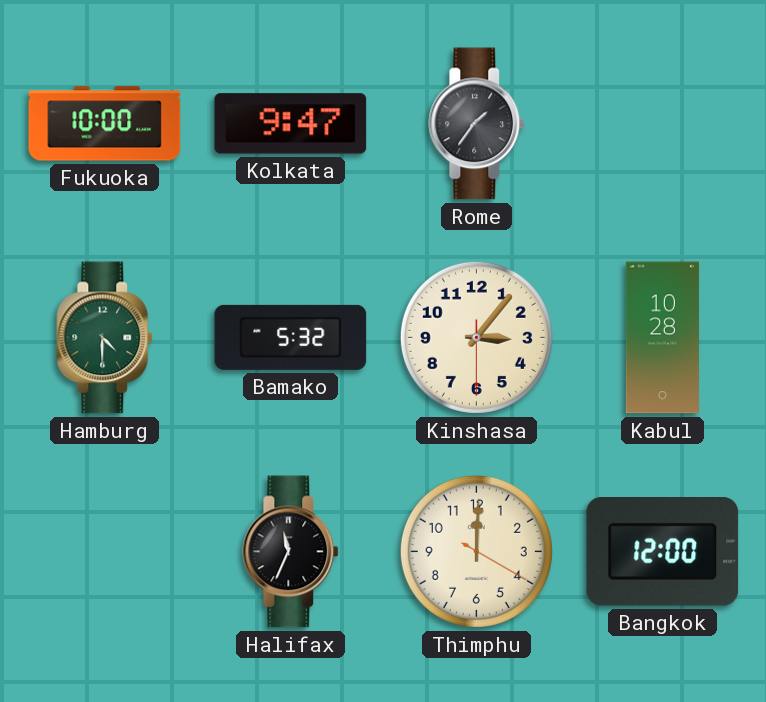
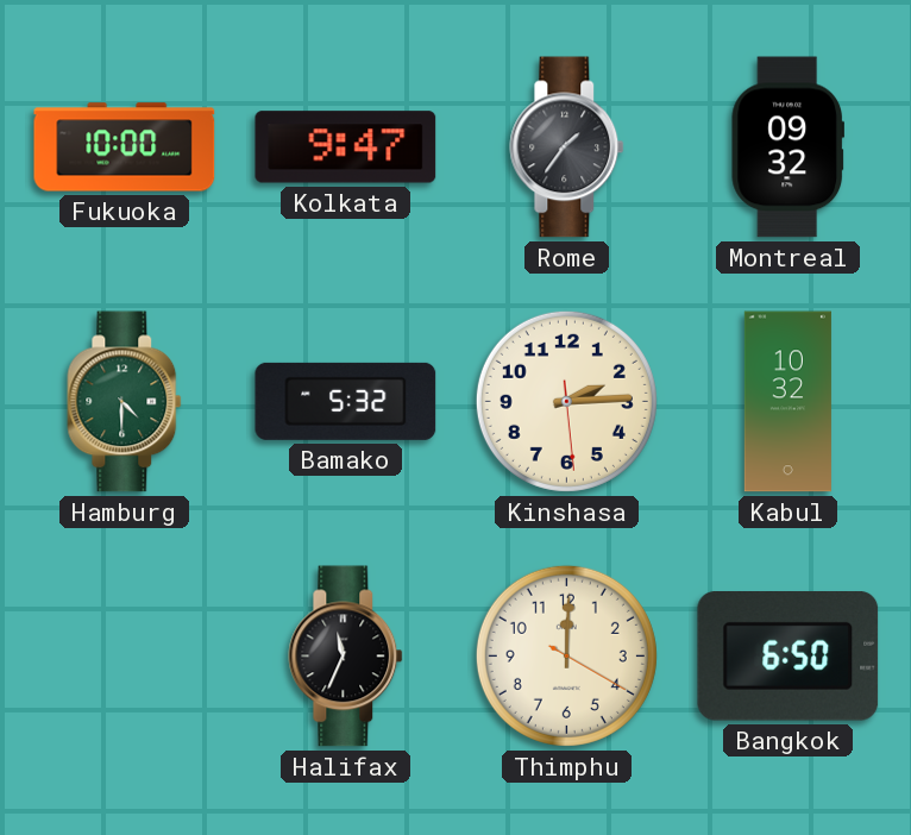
Montreal: none -> 09:32 (787, 147)
Kinshasa: 3:06 -> 2:14 (566, 401)
Kabul: 10:28 -> 10:32 (787, 402)
Bangkok: 12:00 -> 6:50 (789, 657)
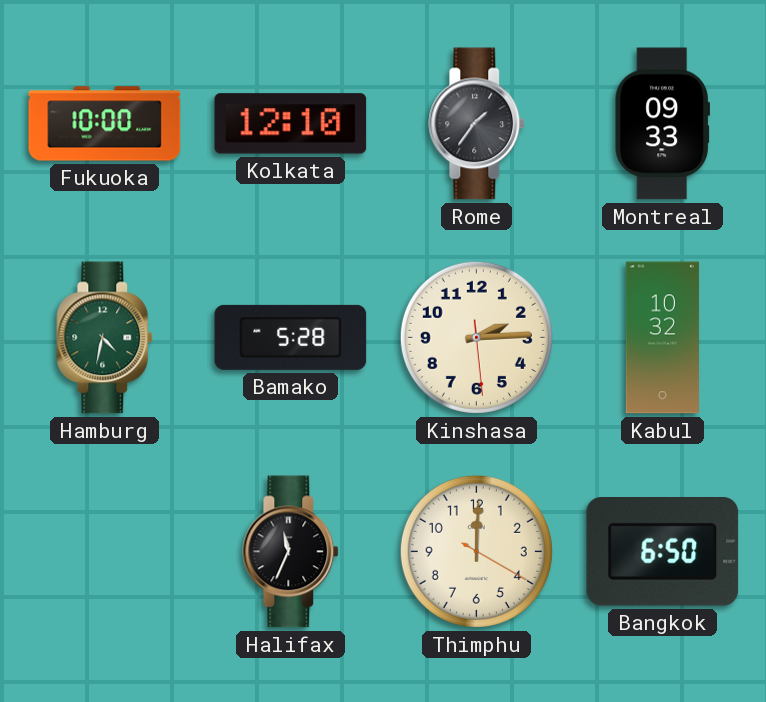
Kolkata: 9:47 -> 12:10 (291, 124)
Montreal: 09:32 -> 09:33 (662, 124)
Hamburg: 4:30 -> 4:32 (105, 338)
Bamako: 5:32 -> 5:28 (291, 337)
